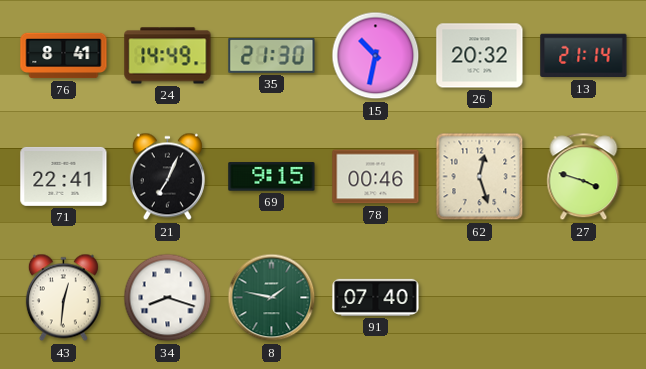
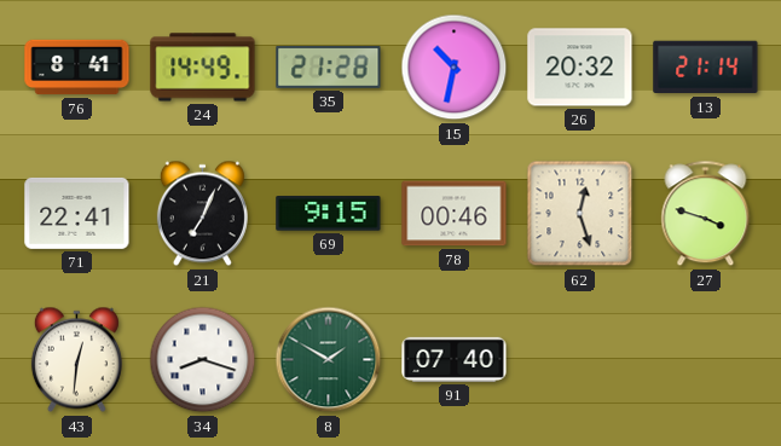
35: 21:30 -> 21:28 (329, 66)
8: 1:47 -> 1:50 (329, 360)
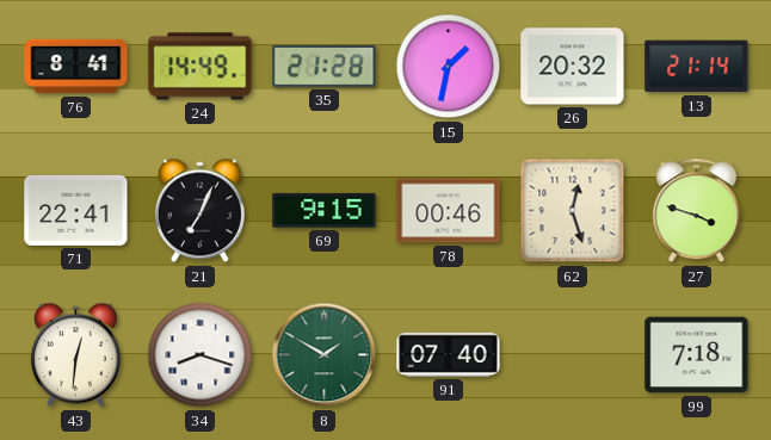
15: 10:32 -> 1:32 (449, 67)
99: none -> 7:18 (697, 355)
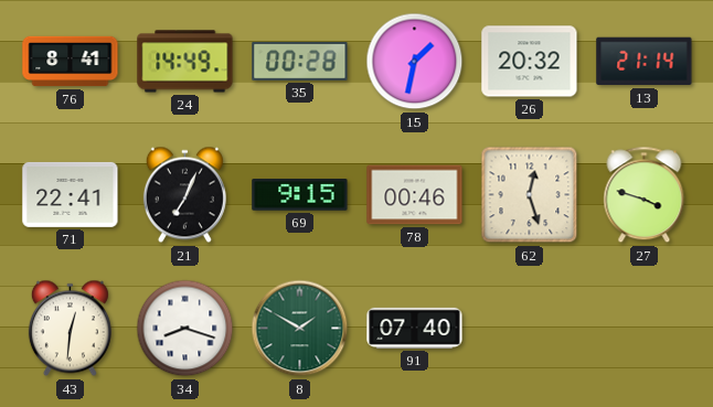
35: 21:28 -> 00:28 (300, 61)
99: 7:18 -> none (697, 355)
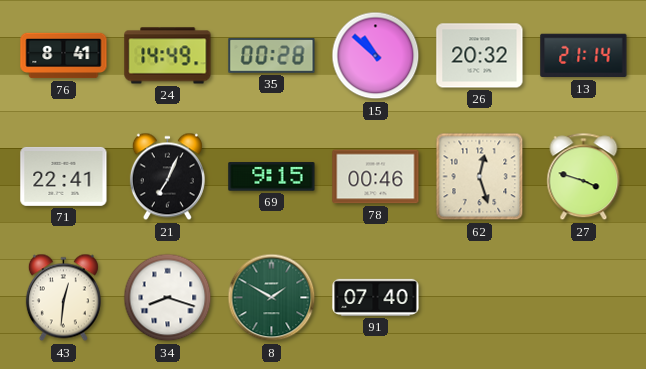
15: 1:32 -> 10:52 (376, 56)
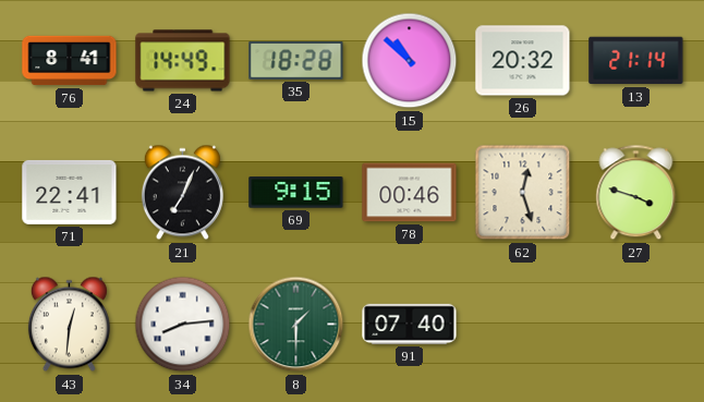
35: 00:28 -> 18:28 (296, 60)
34: 8:18 -> 8:14 (183, 325)
8: 1:50 -> 1:30 (296, 325)
